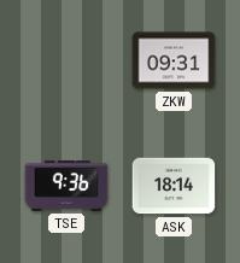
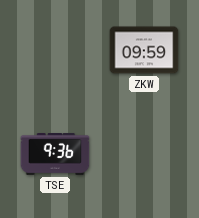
ZKW: 09:31 -> 09:59 (144, 50)
ASK: 18:14 -> none (174, 186)
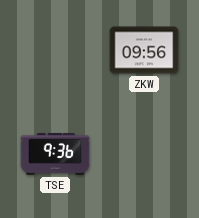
ZKW: 09:59 -> 09:56 (144, 50)
